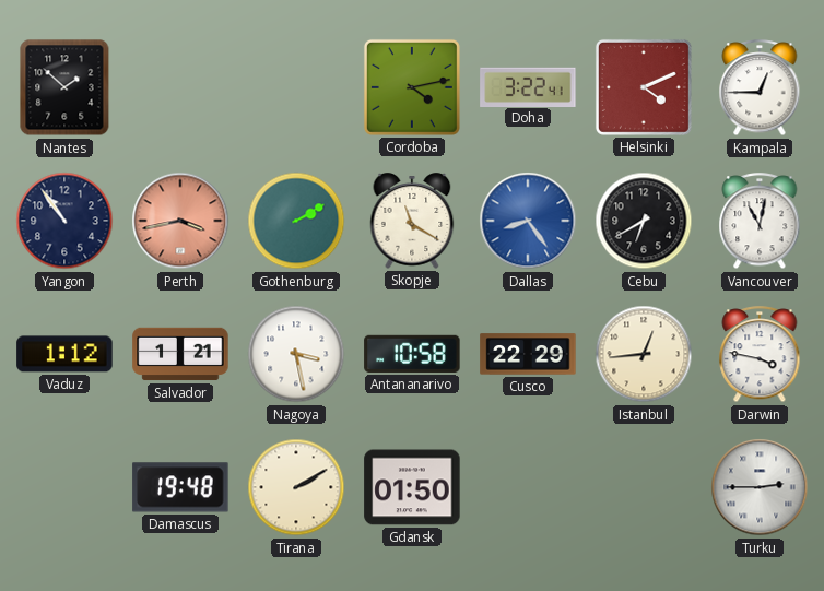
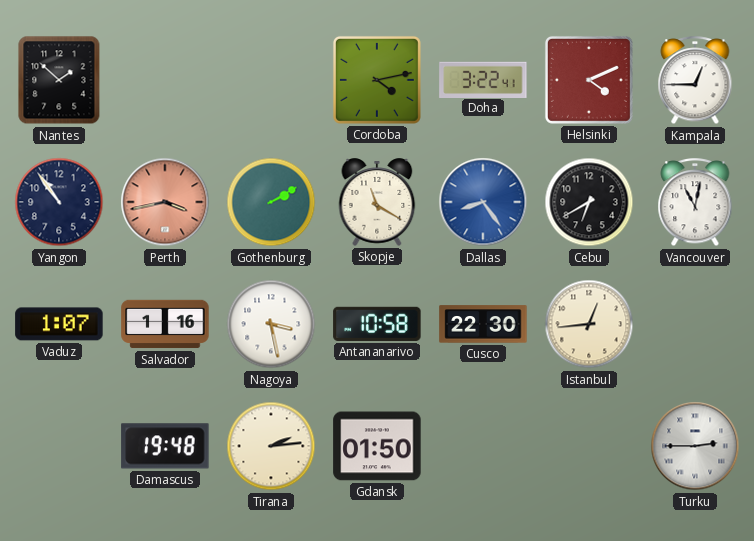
Vaduz: 1:12 -> 1:07 (59, 324)
Salvador: 1:21 -> 1:16 (165, 324)
Cusco: 22:29 -> 22:30 (483, 324)
Darwin: 3:47 -> none (760, 355)
Tirana: 2:10 -> 2:14 (271, 446)
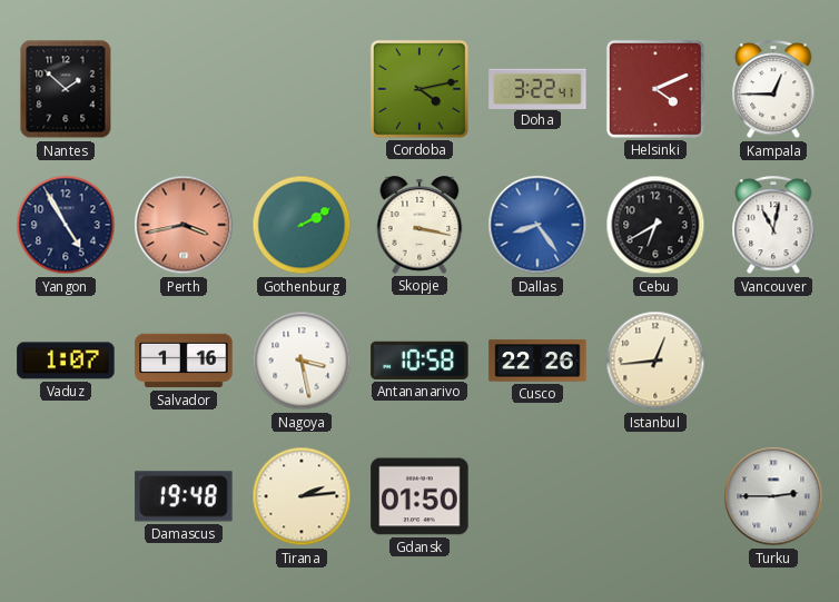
Yangon: 10:54 -> 4:55 (66, 225)
Skopje: 11:20 -> 3:17 (420, 225)
Cusco: 22:30 -> 22:26 (537, 361)
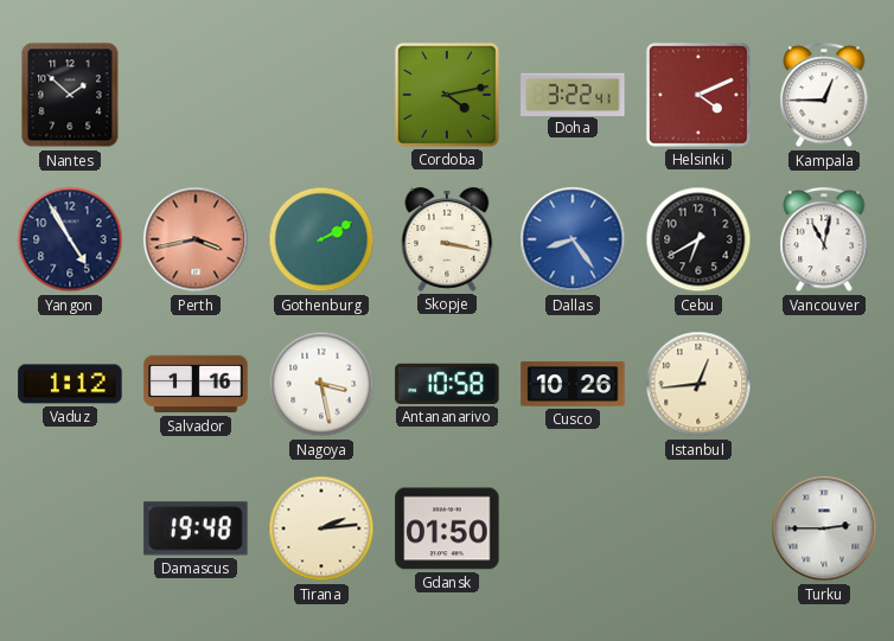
Vaduz: 1:07 -> 1:12 (70, 384)
Cusco: 22:26 -> 10:26 (573, 384)
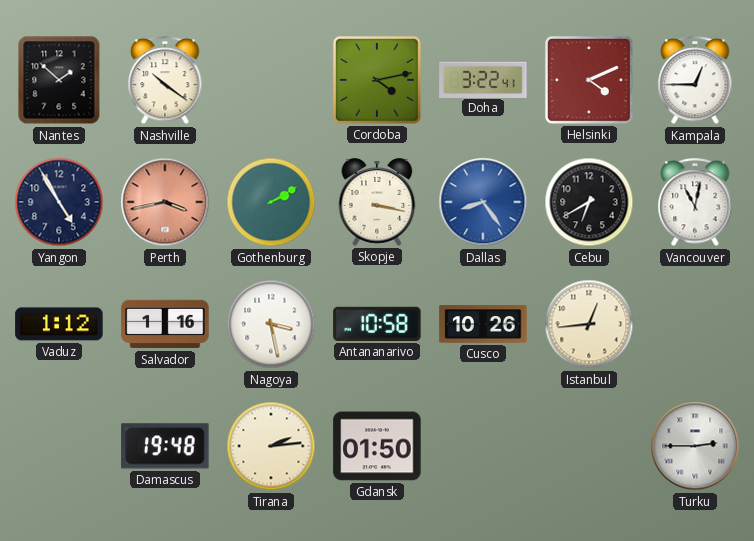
Nashville: none -> 10:21 (165, 81)
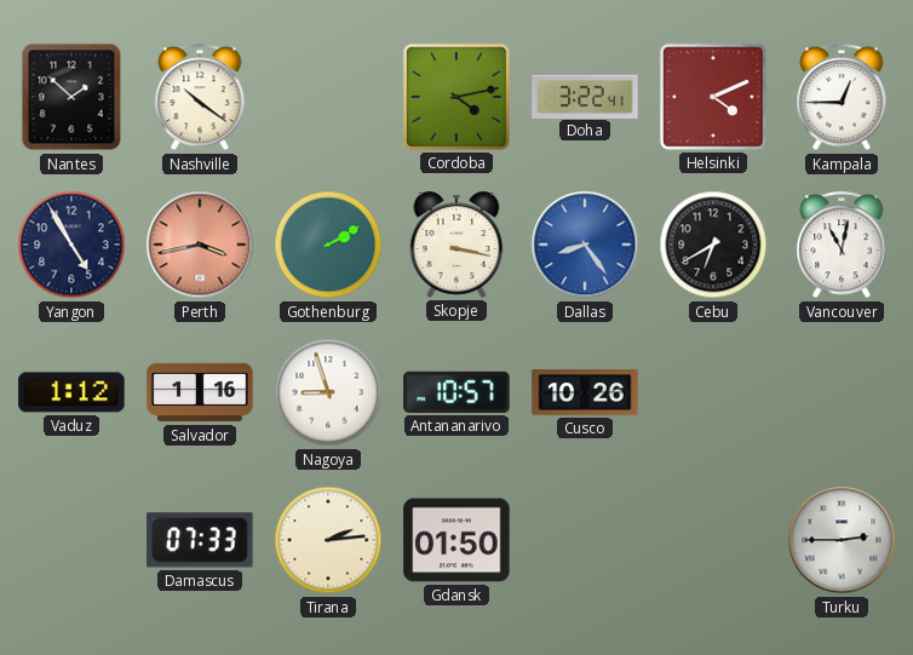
Nagoya: 3:28 -> 8:57 (328, 392)
Antananarivo: 10:58 -> 10:57 (456, 392)
Istanbul: 12:44 -> none (589, 324)
Damascus: 19:48 -> 07:33 (200, 540)
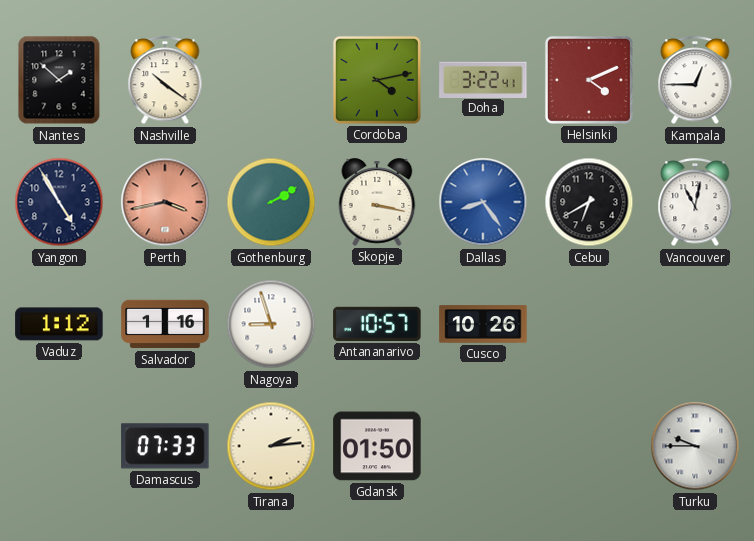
Turku: 2:45 -> 9:45 (695, 446)
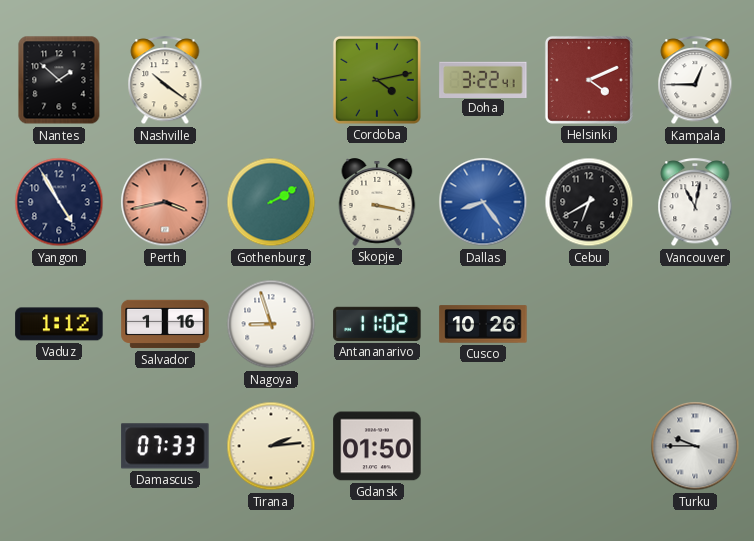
Antananarivo: 10:57 -> 11:02 (377, 324)
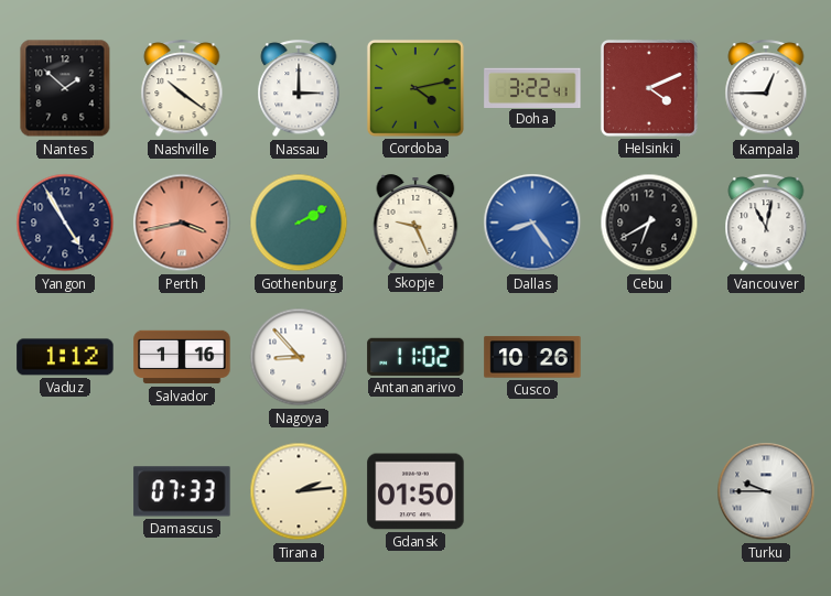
Nassau: none -> 3:00 (299, 89)
Skopje: 3:17 -> 9:26 (415, 223)
Nagoya: 8:57 -> 8:53 (299, 357)
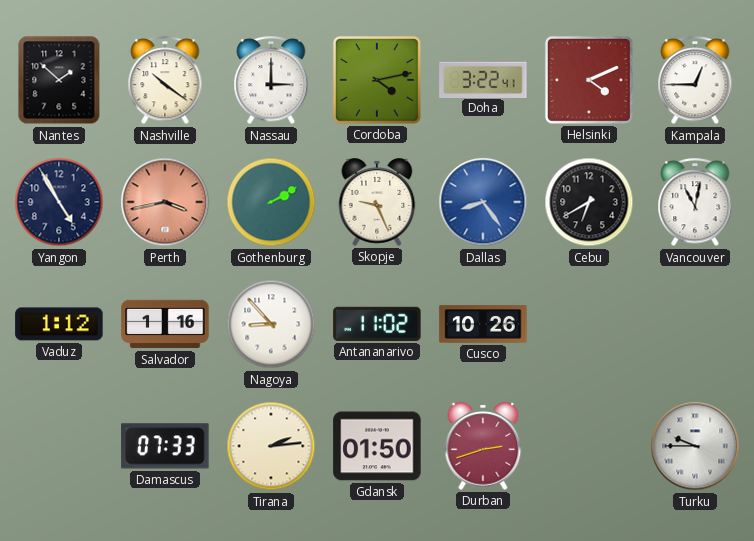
Durban: none -> 2:42 (483, 446)
